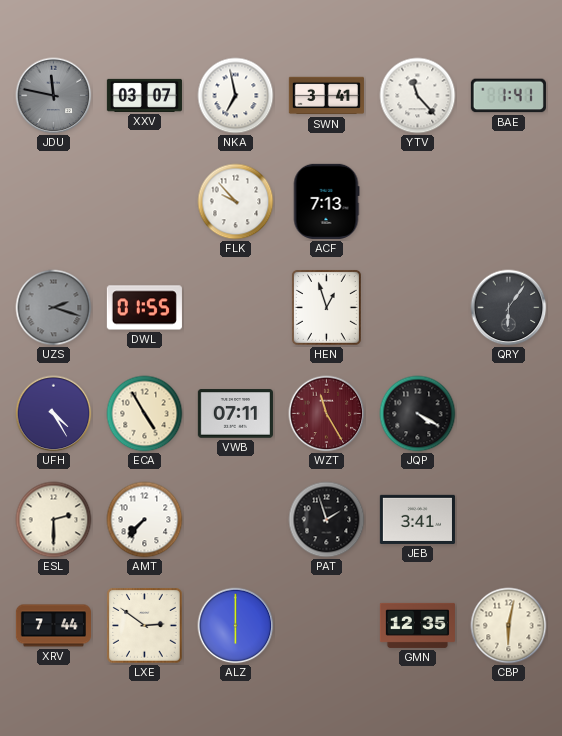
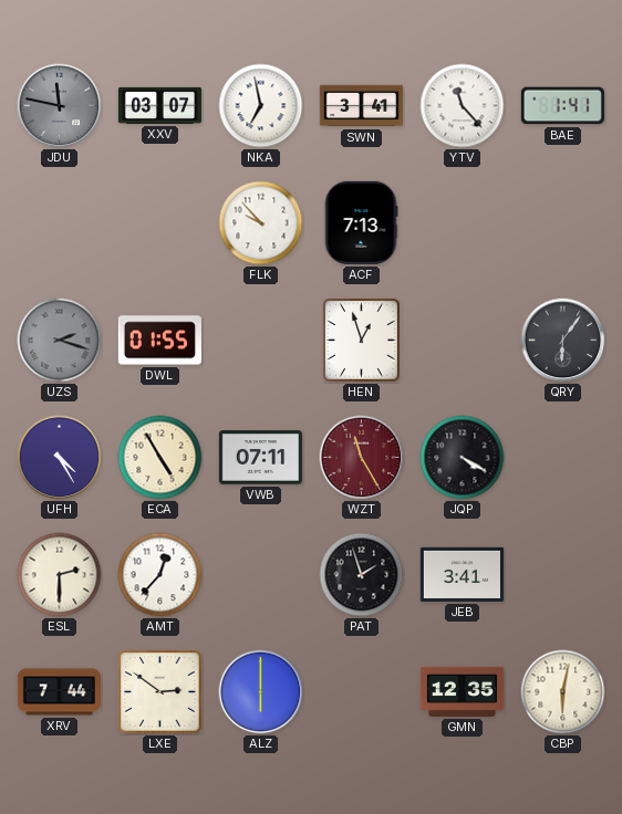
AMT: 7:37 -> 12:37 (160, 575)
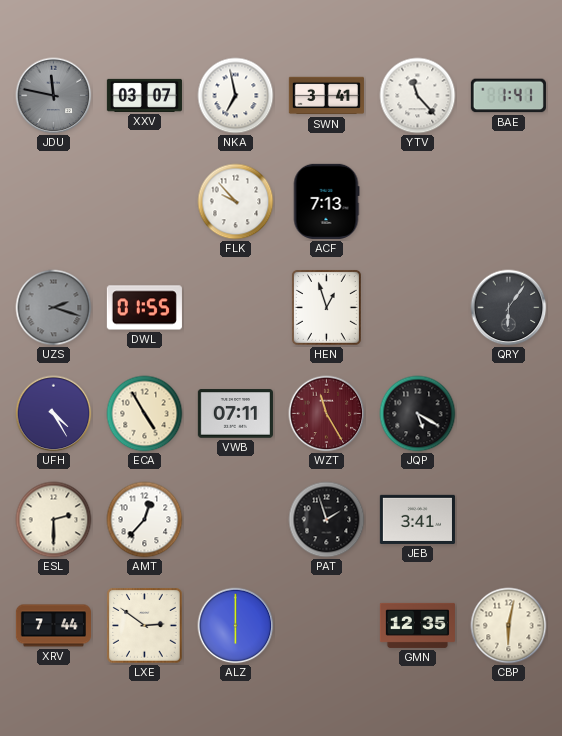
JQP: 4:20 -> 5:20 (418, 414)
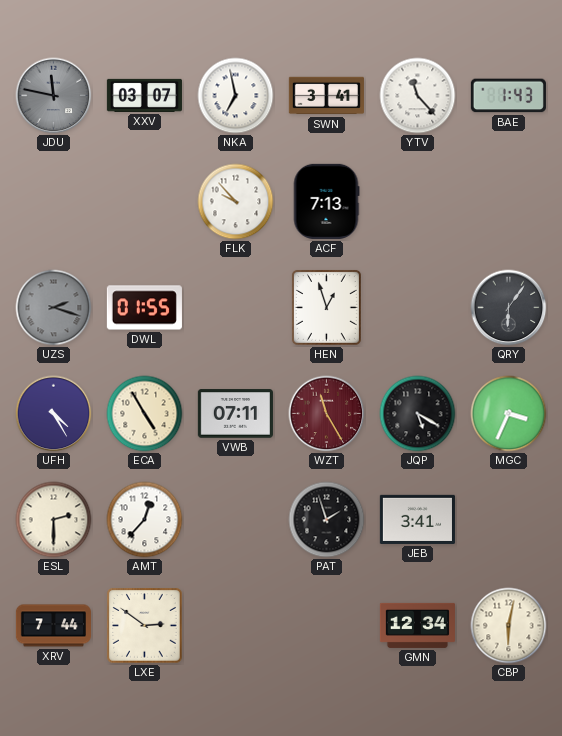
BAE: 1:41 -> 1:43 (508, 96)
MGC: none -> 3:34 (509, 414)
ALZ: 6:00 -> none (236, 626)
GMN: 12:35 -> 12:34 (417, 625)
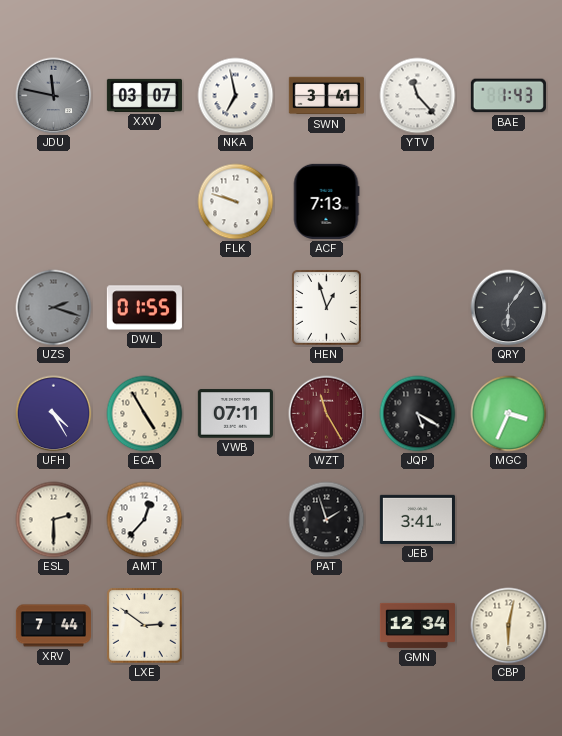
FLK: 9:53 -> 9:48 (236, 202)
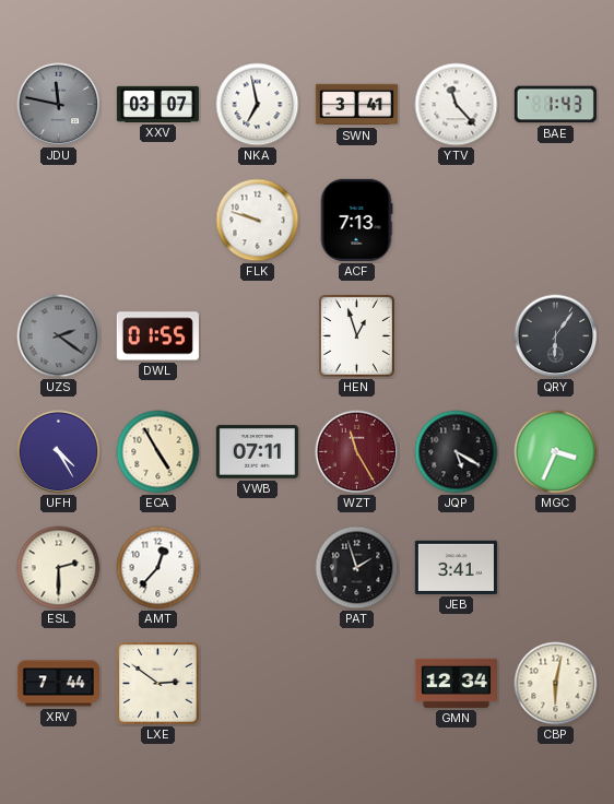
UZS: 2:18 -> 2:21 (59, 336)
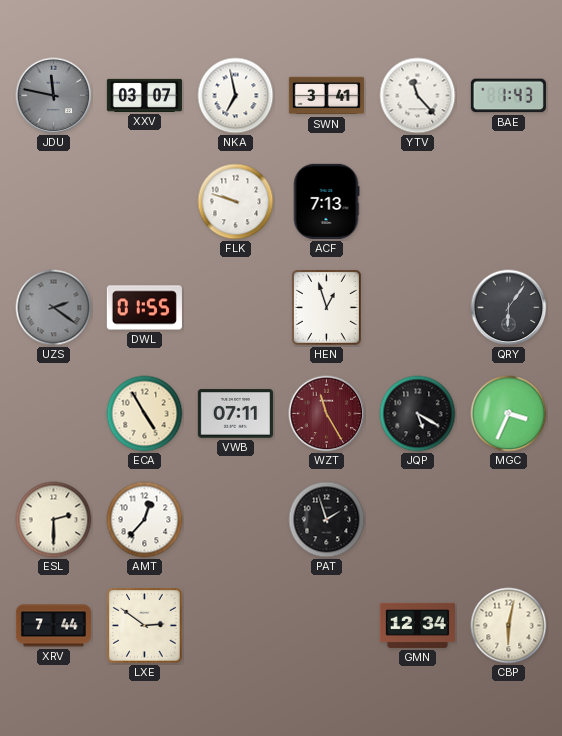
UFH: 4:25 -> none (59, 452)
JEB: 3:41 -> none (456, 567)
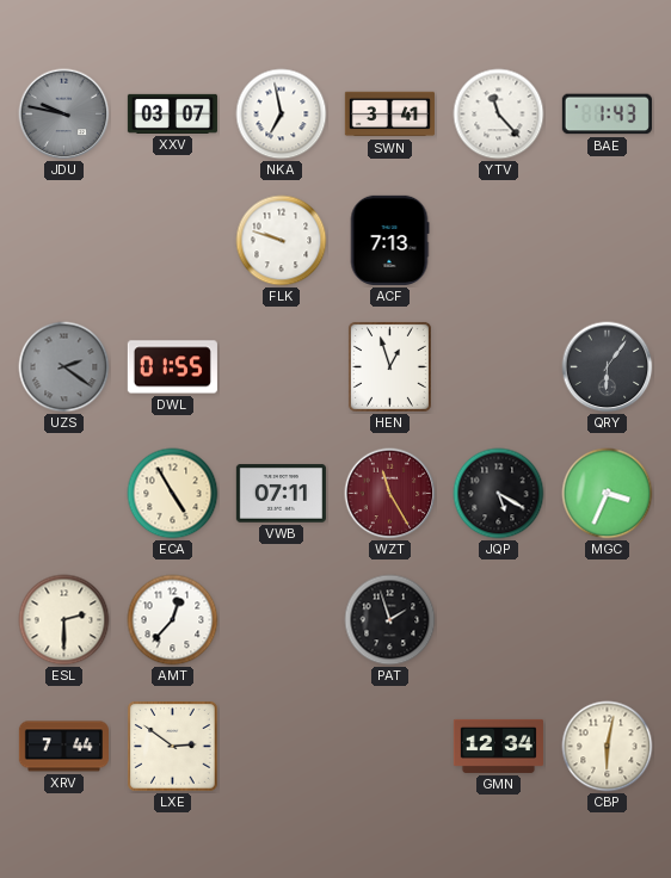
JDU: 11:47 -> 9:47 (64, 115)
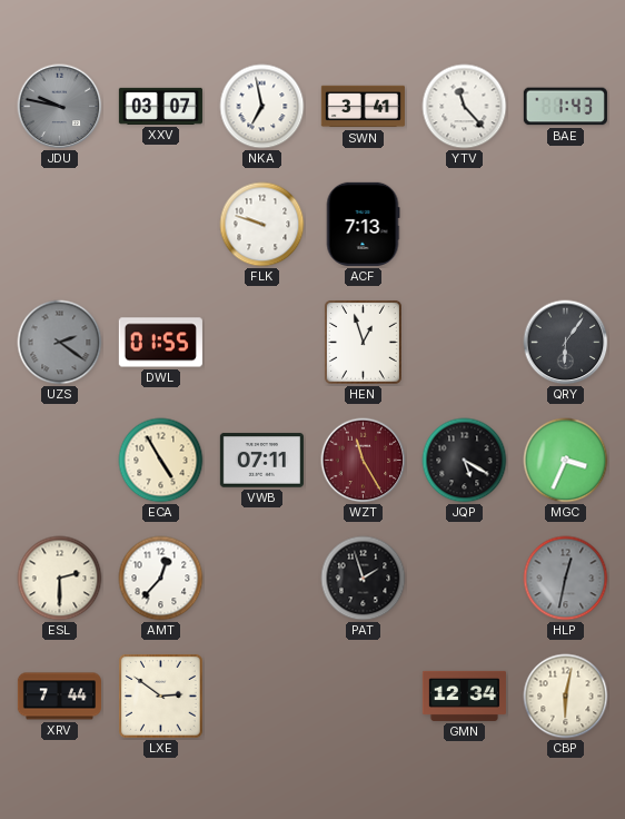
HLP: none -> 12:32 (566, 579)
